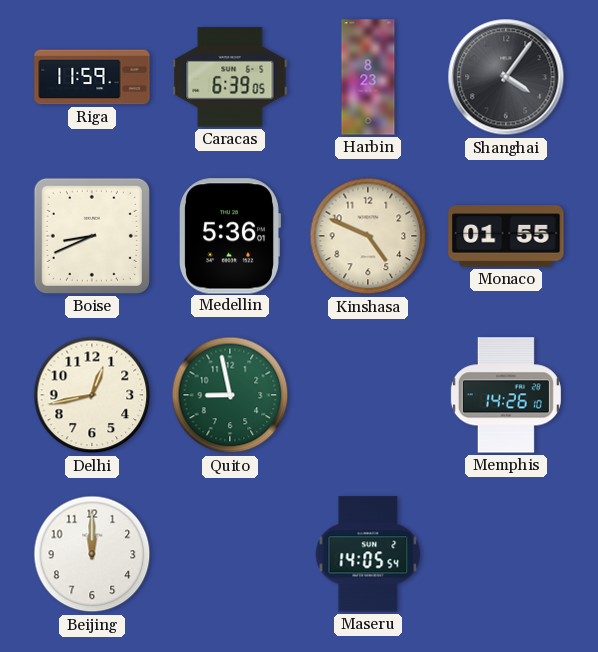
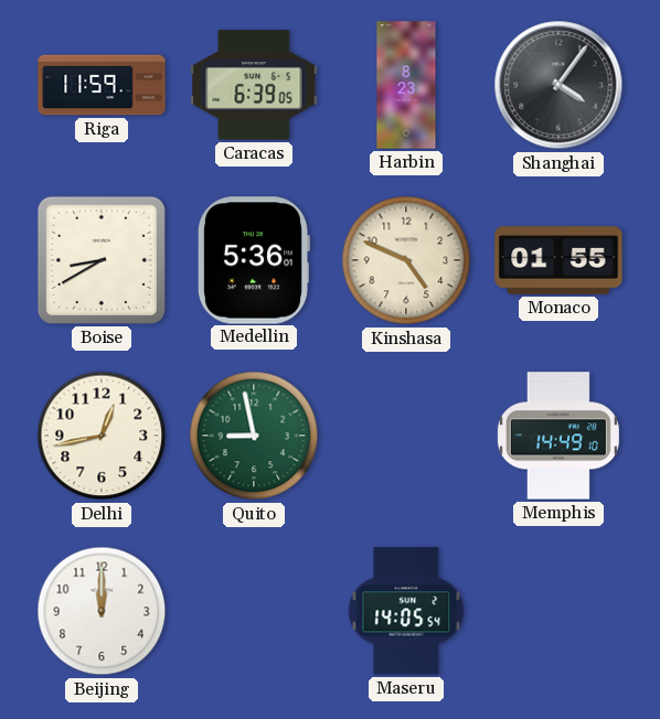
Boise: 8:41 -> 8:40 (102, 260)
Memphis: 14:26 -> 14:49 (558, 436)
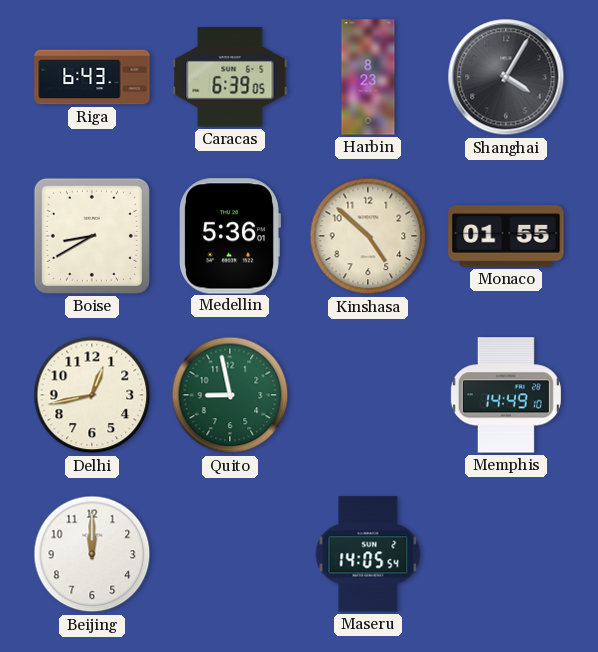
Riga: 11:59 -> 6:43 (92, 77)
Shanghai: 4:06 -> 4:05 (506, 77)
Kinshasa: 4:49 -> 4:52 (368, 236)
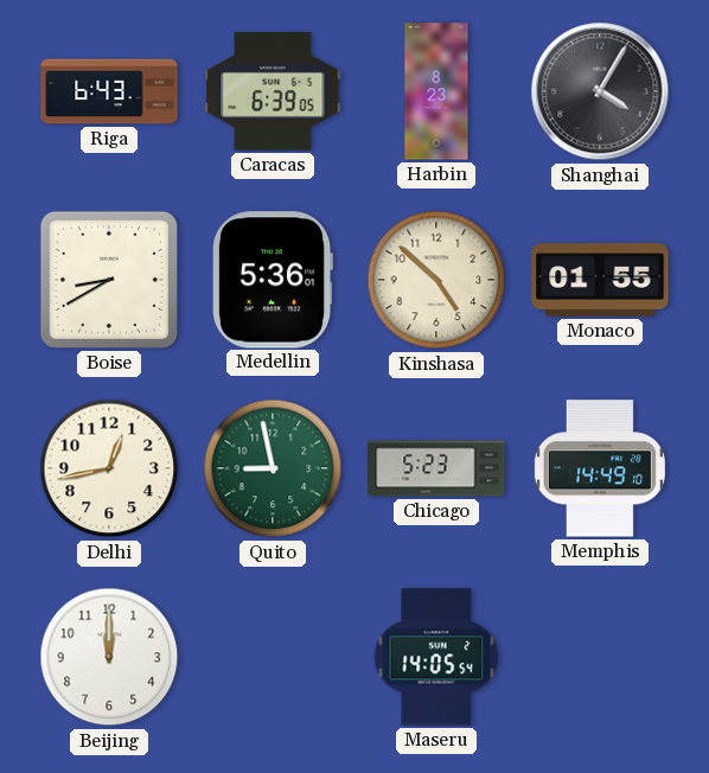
Chicago: none -> 5:23 (436, 468)
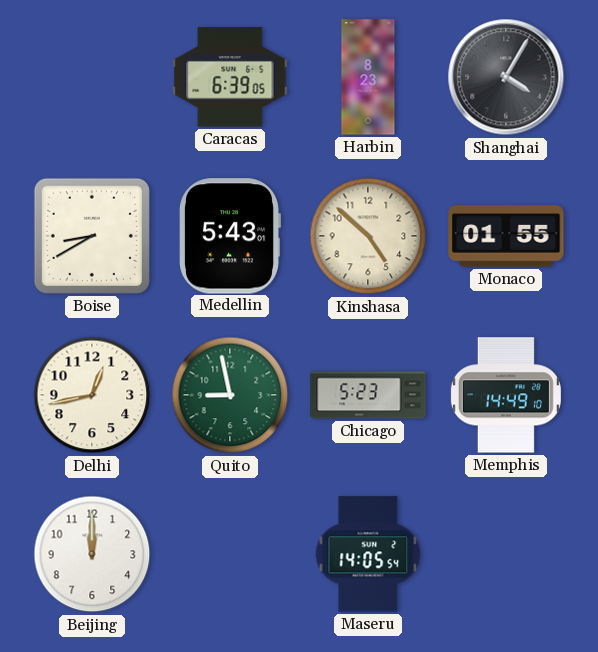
Riga: 6:43 -> none (109, 91)
Medellin: 5:36 -> 5:43 (230, 236)
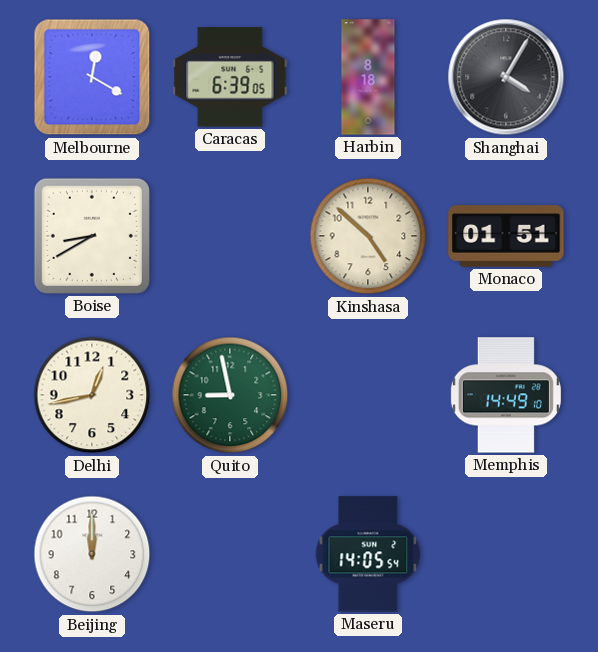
Melbourne: none -> 12:20 (92, 77)
Harbin: 8:23 -> 8:18 (368, 77)
Medellin: 5:43 -> none (230, 236)
Monaco: 01:55 -> 01:51 (506, 236)
Chicago: 5:23 -> none (368, 395)
